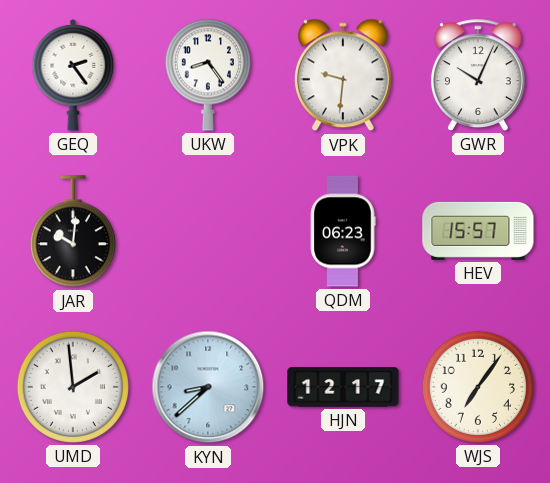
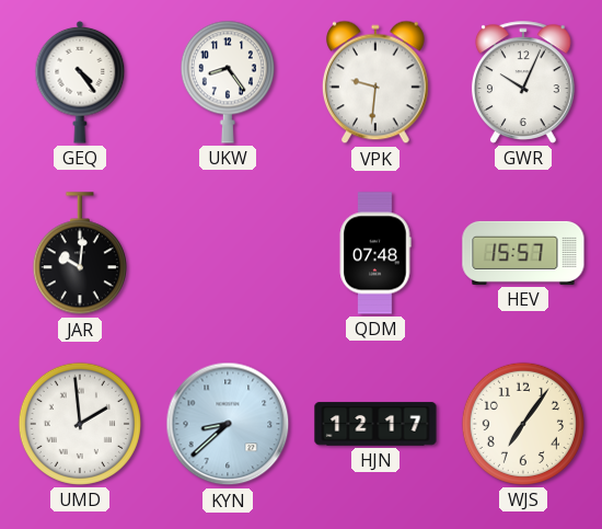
GEQ: 2:24 -> 4:24 (80, 82)
QDM: 06:23 -> 07:48 (375, 253)
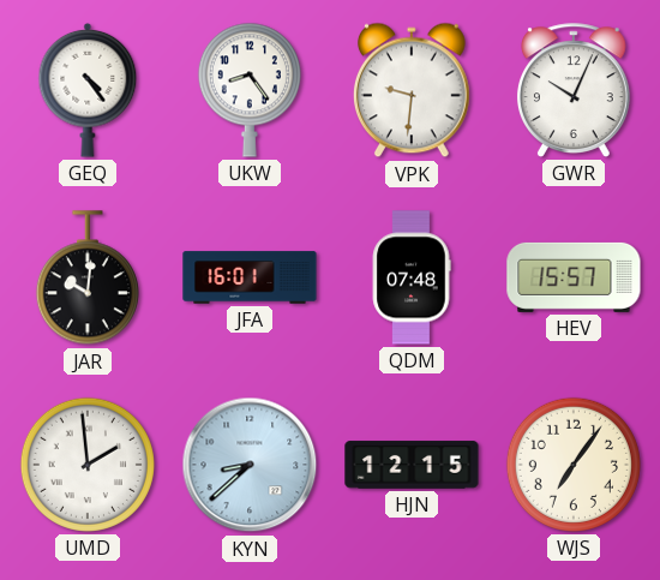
JFA: none -> 16:01 (250, 277)
HJN: 12:17 -> 12:15 (412, 465)
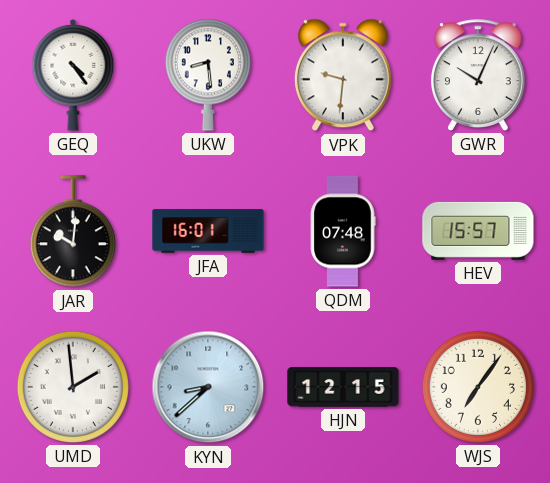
UKW: 8:24 -> 8:29 (208, 75)
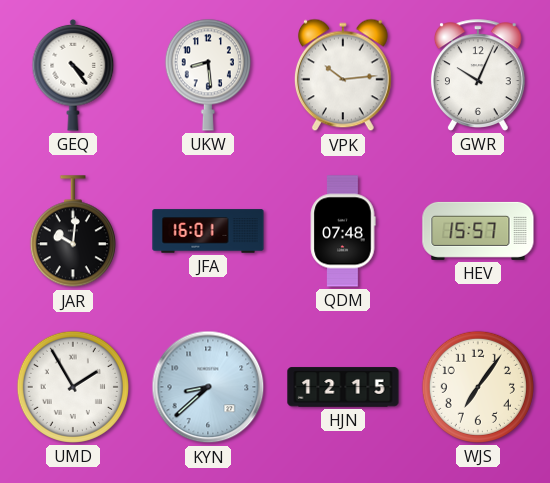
VPK: 9:31 -> 10:14 (343, 75)
UMD: 1:59 -> 1:55 (73, 387)
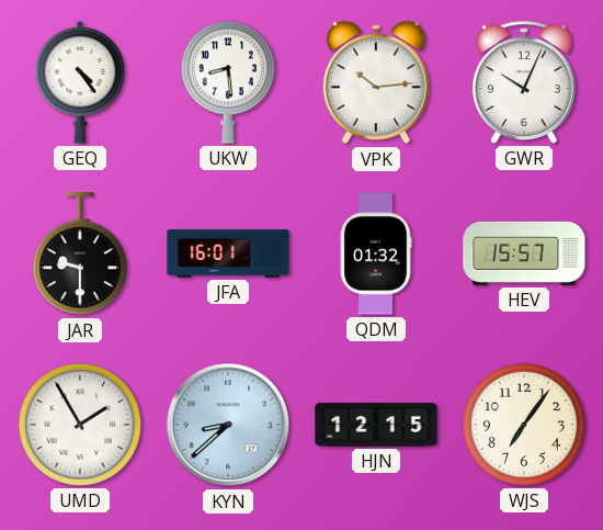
JAR: 10:01 -> 9:30 (80, 255)
QDM: 07:48 -> 01:32 (376, 253)
